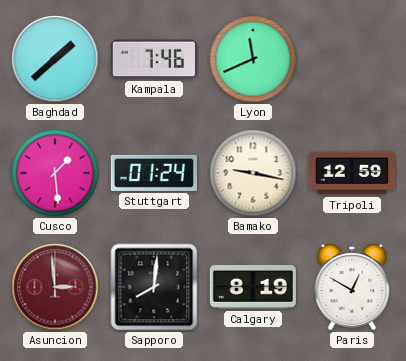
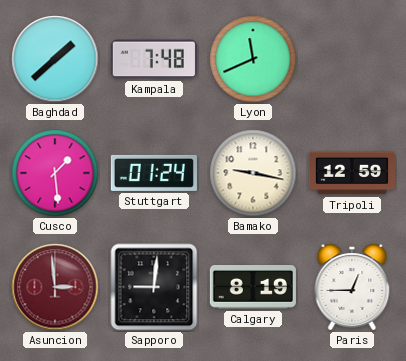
Kampala: 7:46 -> 7:48 (154, 59)
Sapporo: 8:01 -> 9:01 (154, 287)
Paris: 12:50 -> 12:45 (352, 287)
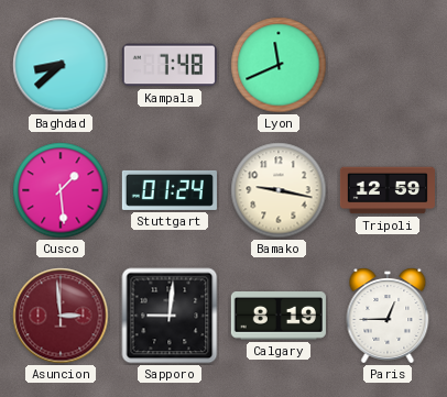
Baghdad: 1:38 -> 8:38 (61, 65)
